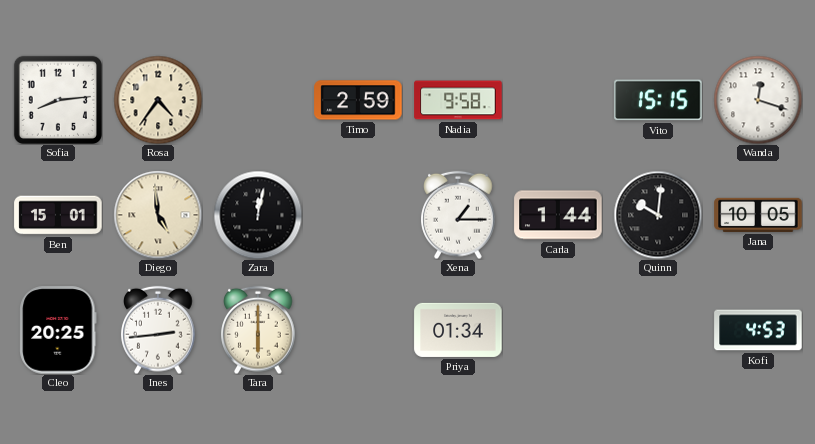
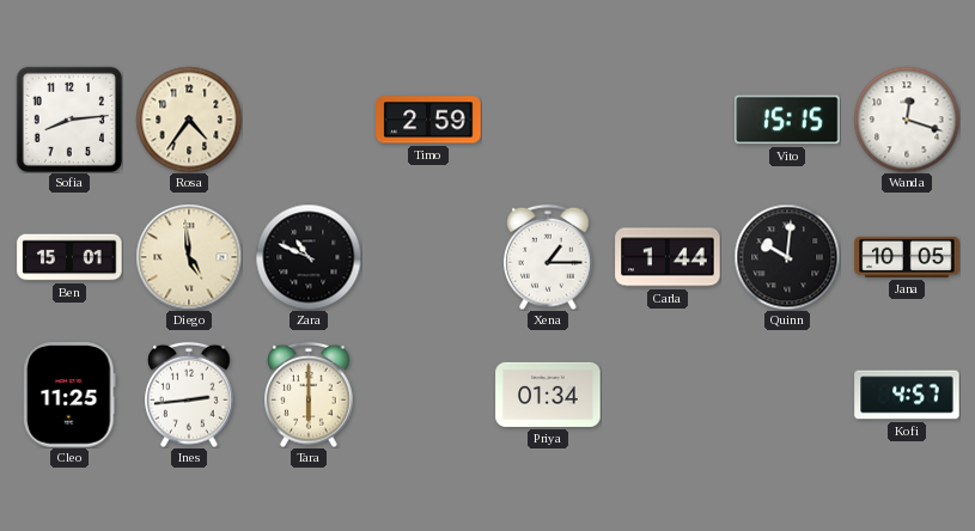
Nadia: 9:58 -> none (458, 100)
Zara: 12:02 -> 10:49 (309, 257)
Cleo: 20:25 -> 11:25 (69, 395)
Kofi: 4:53 -> 4:57 (907, 395)
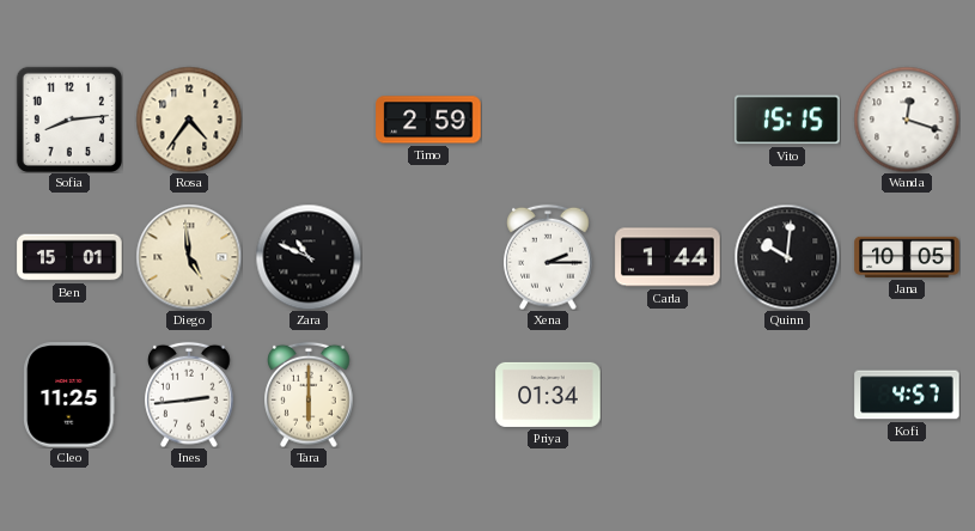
Xena: 1:15 -> 2:15 (548, 257)
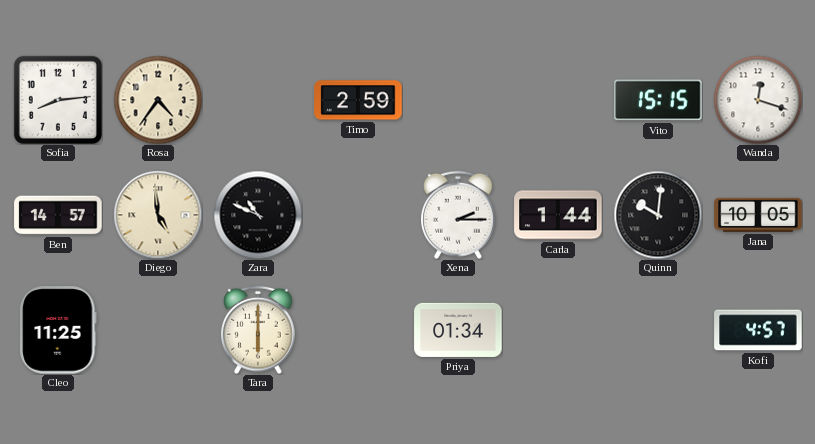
Ben: 15:01 -> 14:57 (58, 215)
Ines: 2:44 -> none (189, 395)
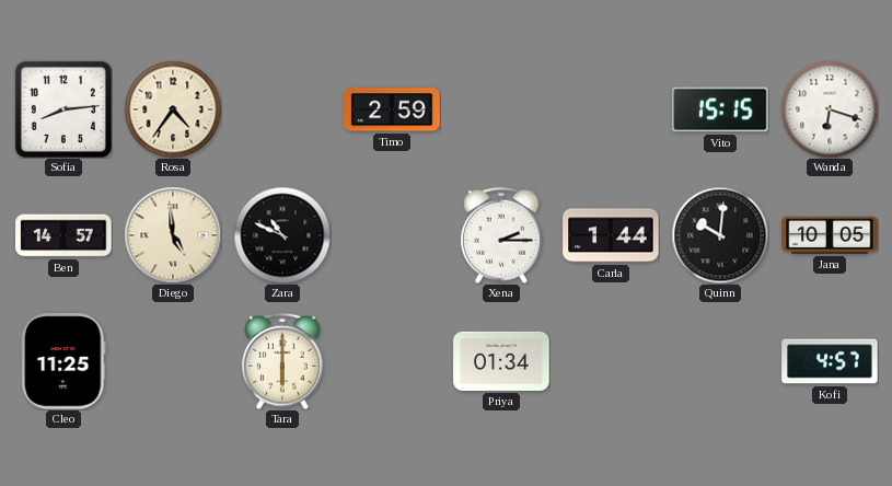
Wanda: 12:18 -> 6:18 (830, 109)
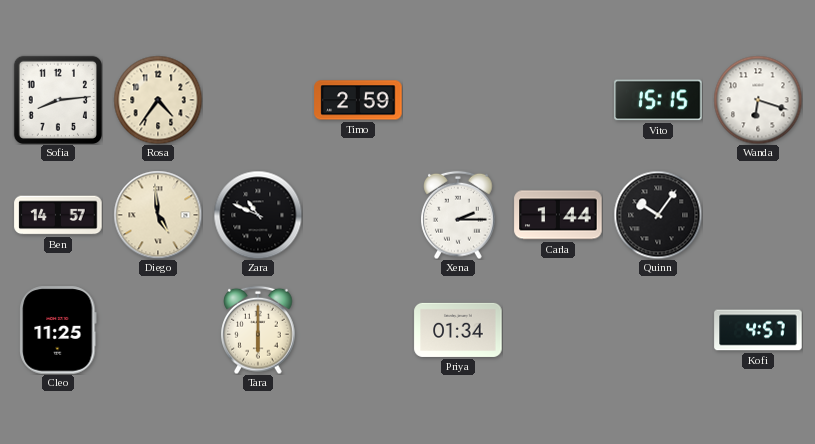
Quinn: 10:01 -> 10:06 (658, 215)
Jana: 10:05 -> none (830, 235)
